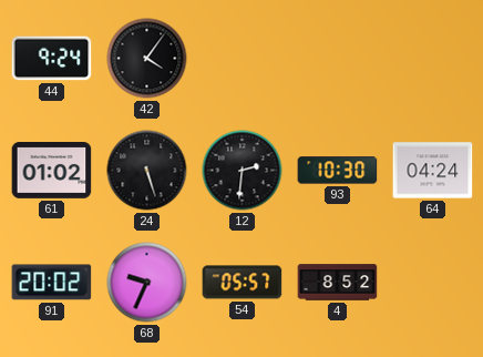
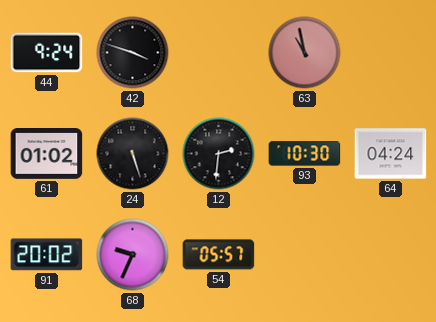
42: 4:06 -> 3:48 (133, 53)
63: none -> 10:58 (305, 53)
4: 8:52 -> none (338, 283)
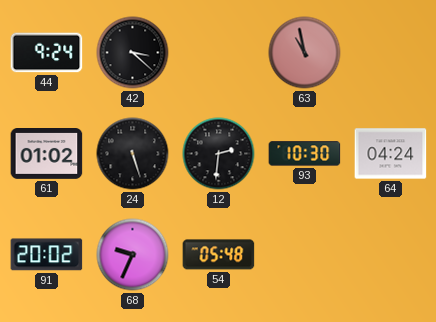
42: 3:48 -> 3:22 (133, 53)
54: 05:57 -> 05:48 (219, 255)
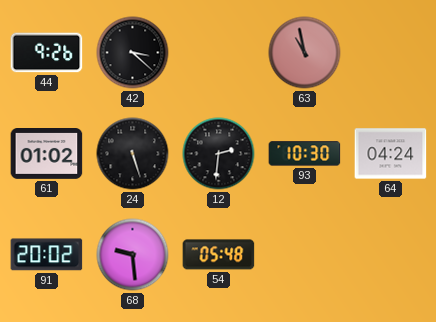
44: 9:24 -> 9:26 (47, 53)
68: 9:34 -> 9:29 (133, 255)
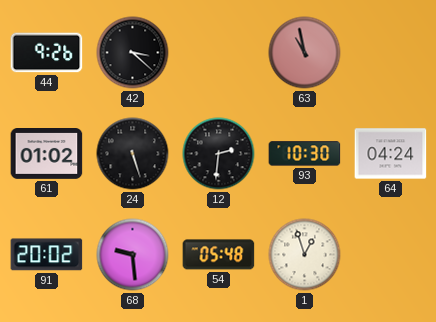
1: none -> 12:57 (305, 255)
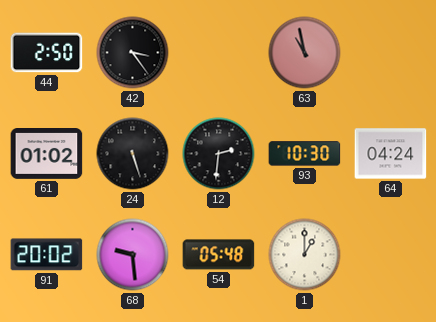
44: 9:26 -> 2:50 (47, 53)
42: 3:22 -> 3:24 (133, 53)
1: 12:57 -> 1:00 (305, 255)
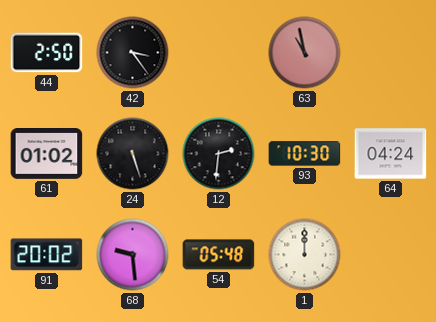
1: 1:00 -> 12:00 (305, 255)
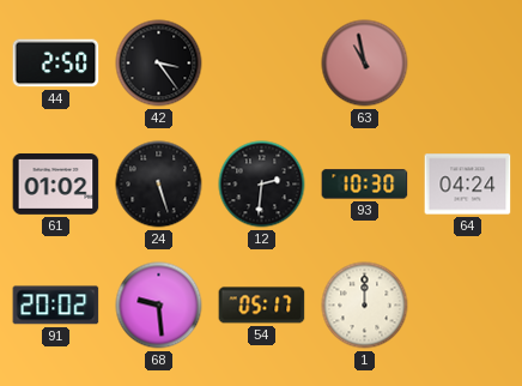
54: 05:48 -> 05:17 (262, 306)
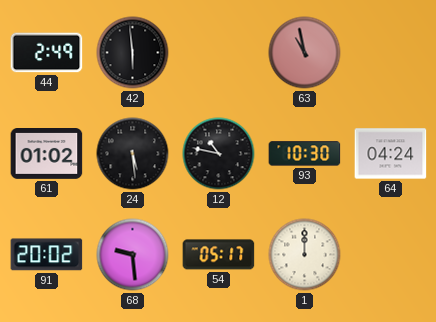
44: 2:50 -> 2:49 (47, 53)
42: 3:24 -> 5:59 (133, 53)
24: 5:27 -> 5:29 (133, 154)
12: 2:31 -> 10:47 (219, 154)
